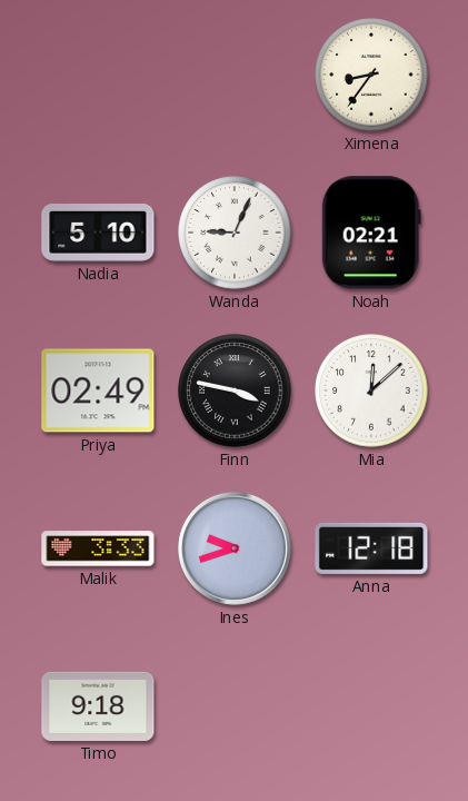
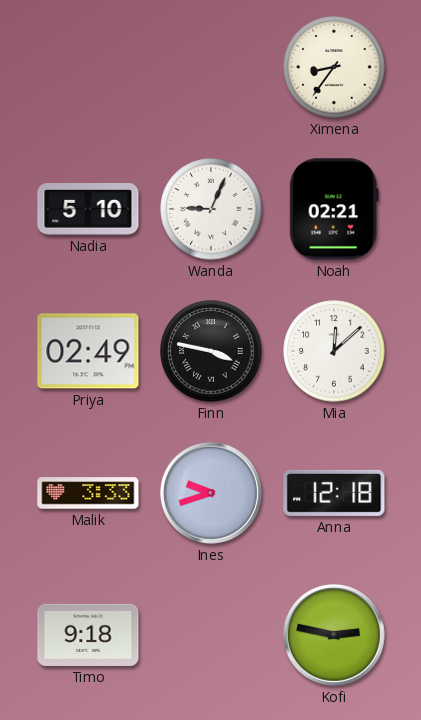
Kofi: none -> 2:47 (334, 635)
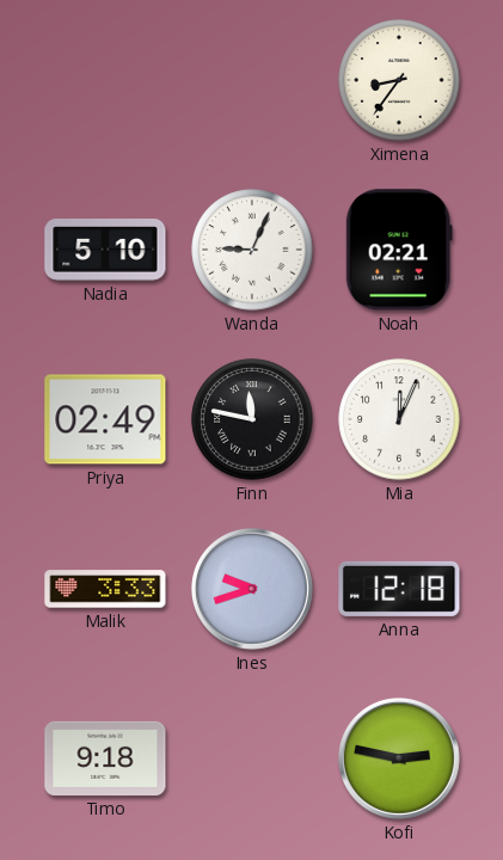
Finn: 3:47 -> 11:47 (252, 419)
Mia: 12:08 -> 12:04 (399, 419)
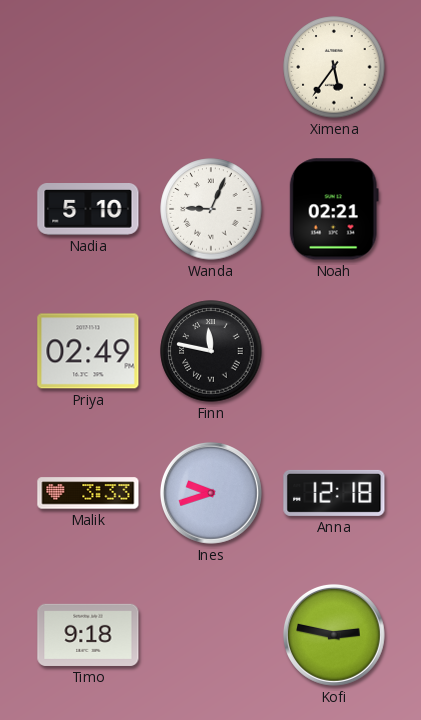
Ximena: 8:36 -> 5:36 (334, 67)
Mia: 12:04 -> none (399, 419)
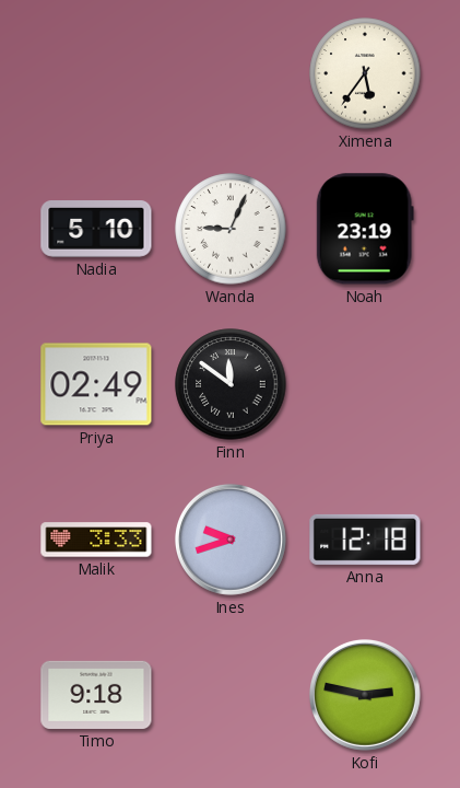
Noah: 02:21 -> 23:19 (365, 229)
Finn: 11:47 -> 11:51 (231, 384)
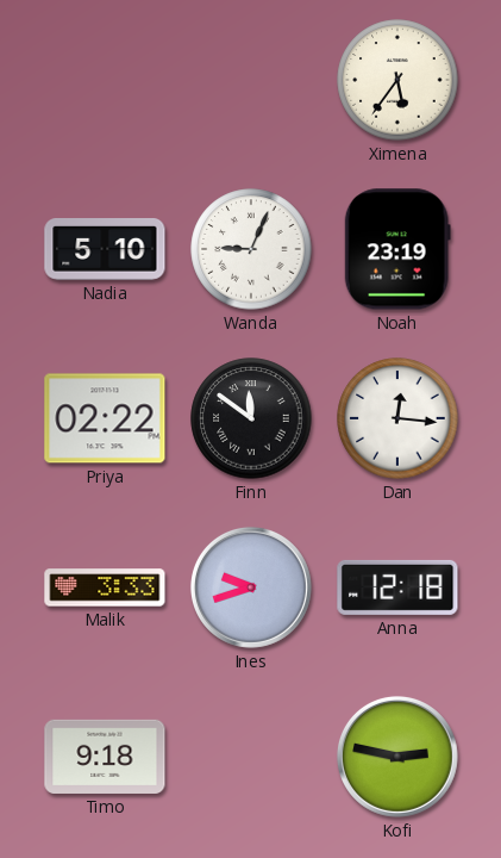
Priya: 02:49 -> 02:22 (105, 418)
Dan: none -> 12:16 (397, 418)
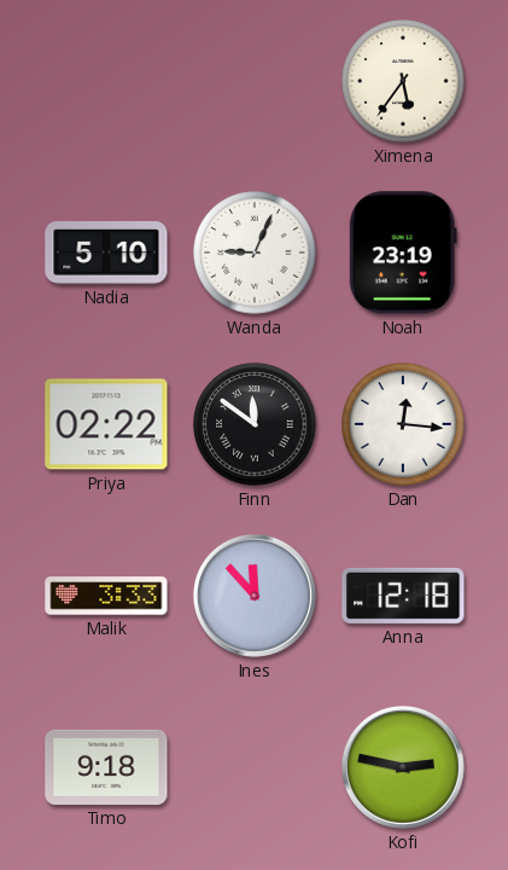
Ines: 9:42 -> 11:53 (255, 596)
